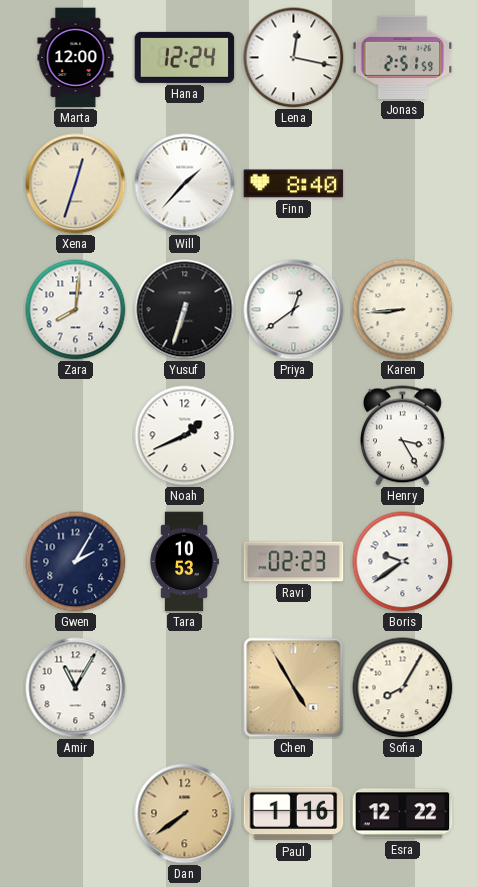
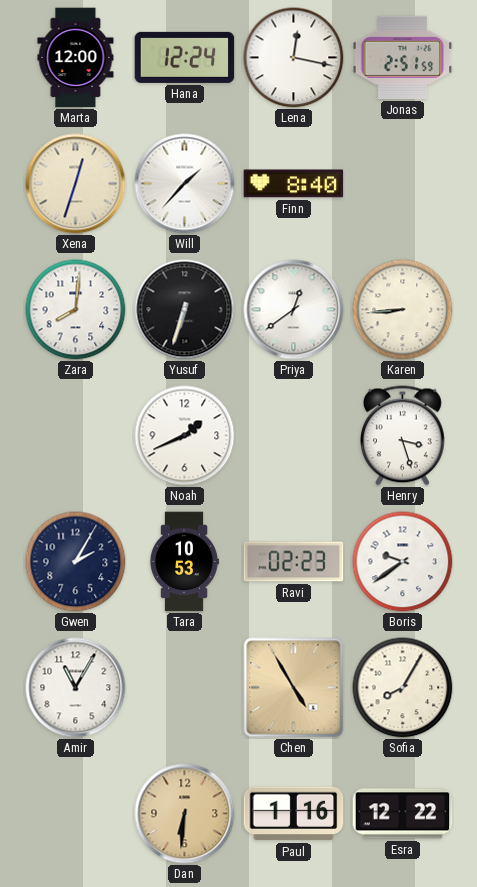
Henry: 3:25 -> 3:27 (403, 436)
Dan: 7:39 -> 6:31 (185, 814)
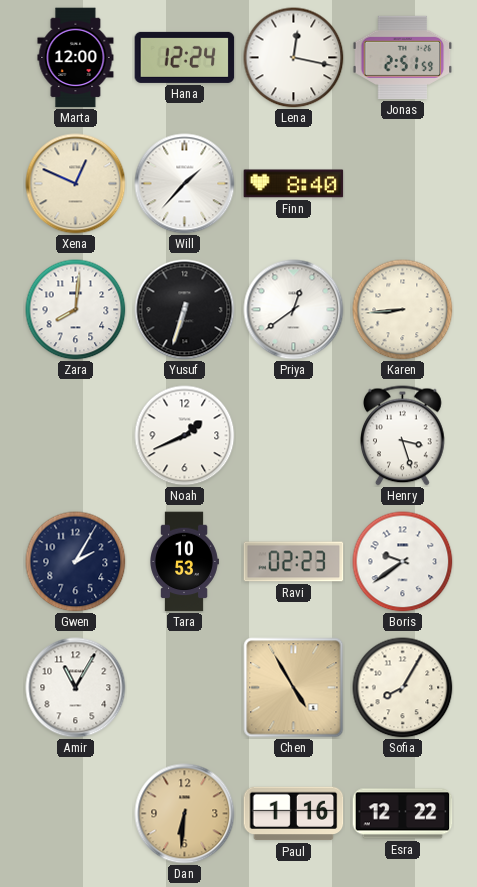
Xena: 12:33 -> 12:49 (76, 184)
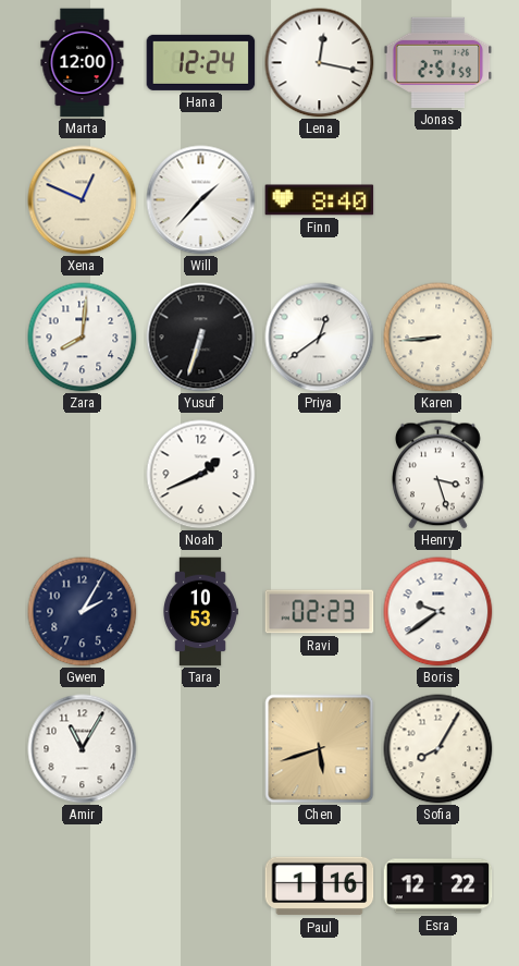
Chen: 4:55 -> 5:42 (320, 749)
Dan: 6:31 -> none (185, 814)
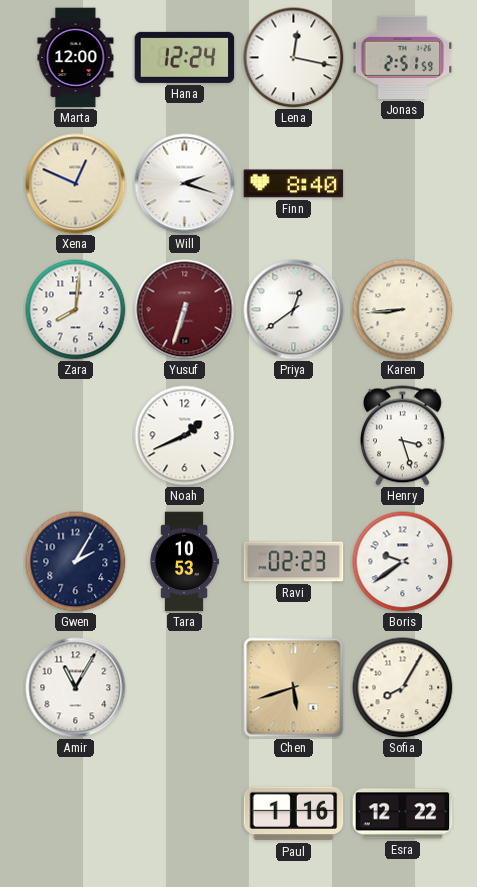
Will: 1:37 -> 2:18 (185, 184)
Yusuf dial: black -> burgundy (185, 310)
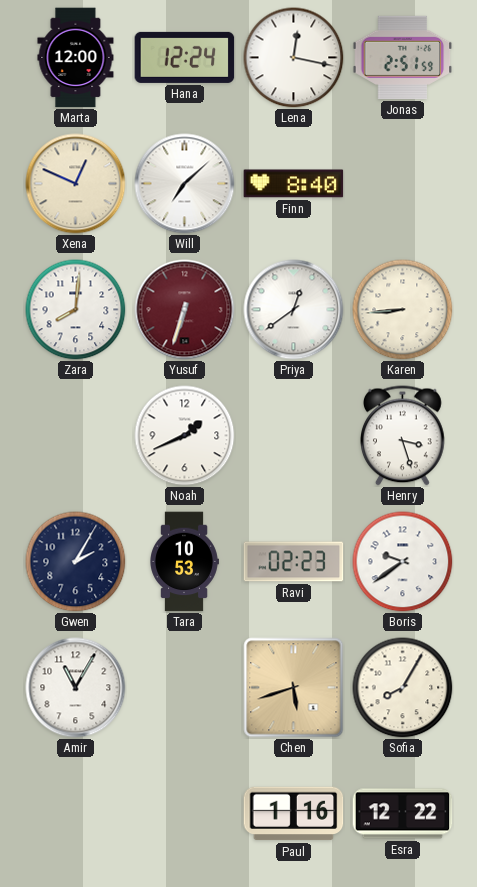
Will: 2:18 -> 7:08 (185, 184)
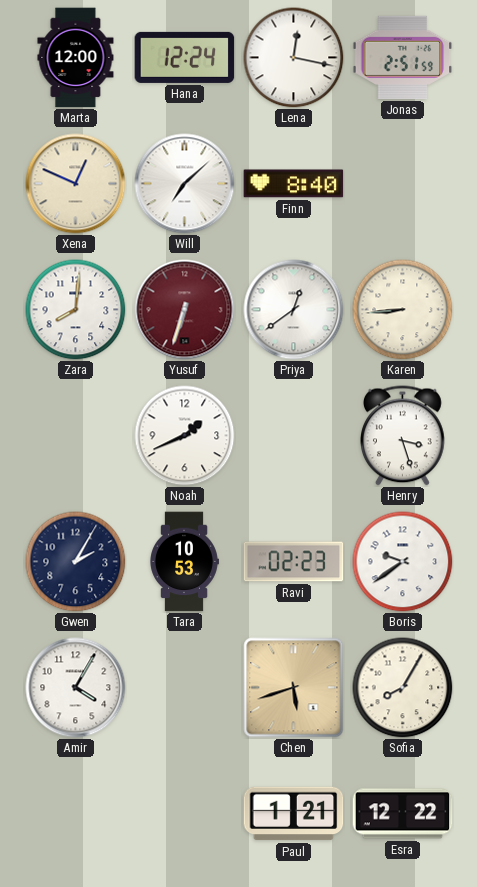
Amir: 11:05 -> 4:05 (76, 688)
Paul: 1:16 -> 1:21 (294, 814)
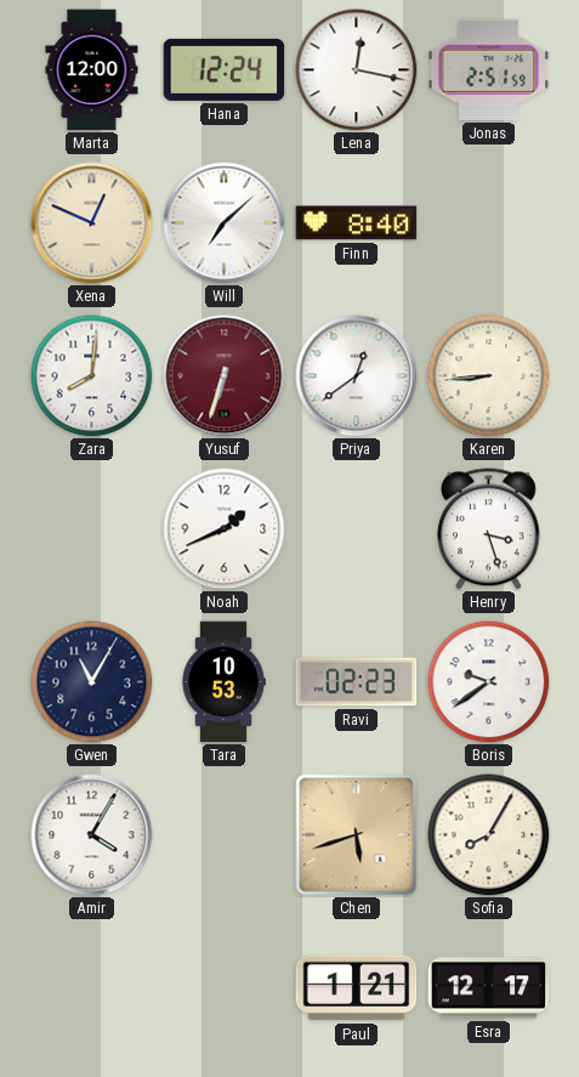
Gwen: 2:05 -> 11:05 (92, 682)
Esra: 12:22 -> 12:17 (489, 988)
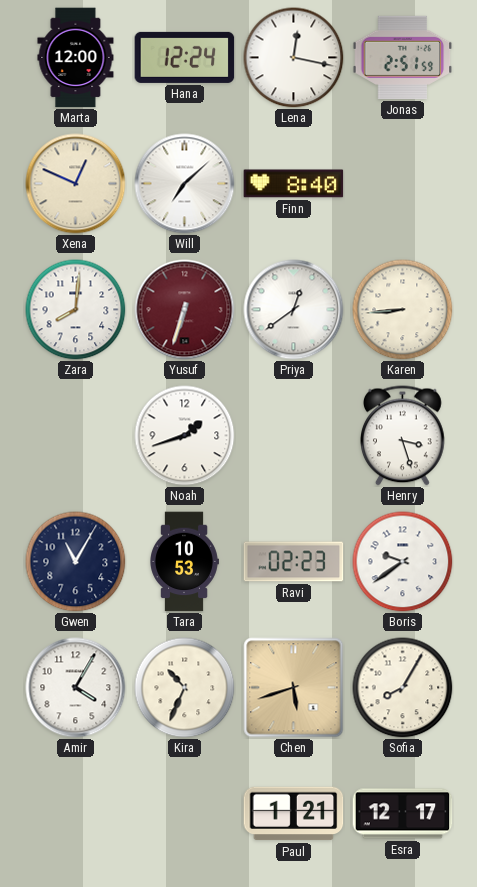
Noah: 1:41 -> 1:42 (185, 436)
Kira: none -> 10:34 (185, 688)
